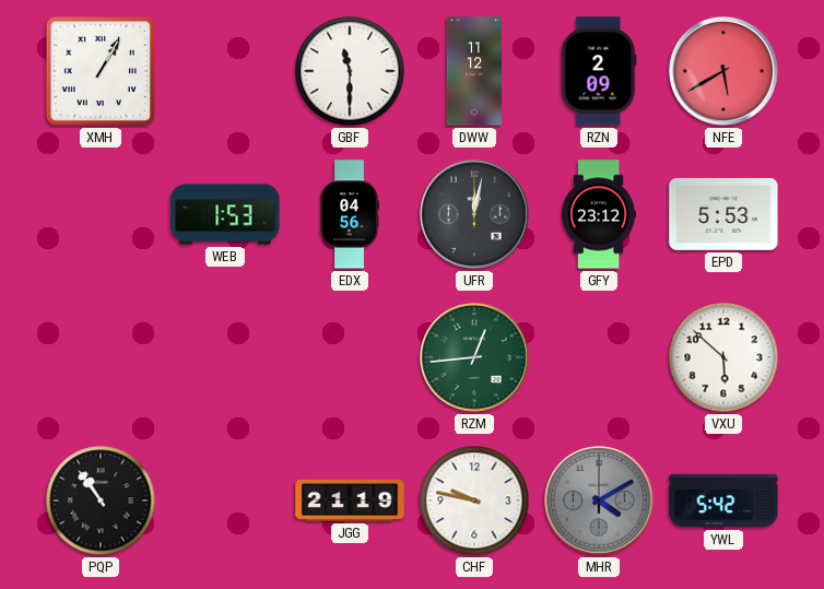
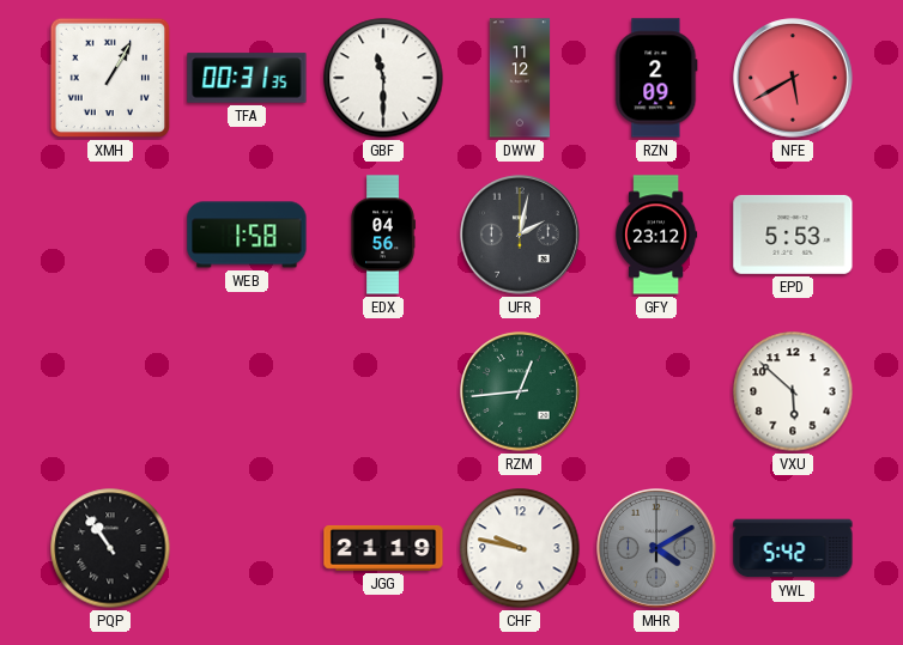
TFA: none -> 00:31 (247, 78)
WEB: 1:53 -> 1:58 (247, 235)
UFR: 12:02 -> 2:02 (520, 235)
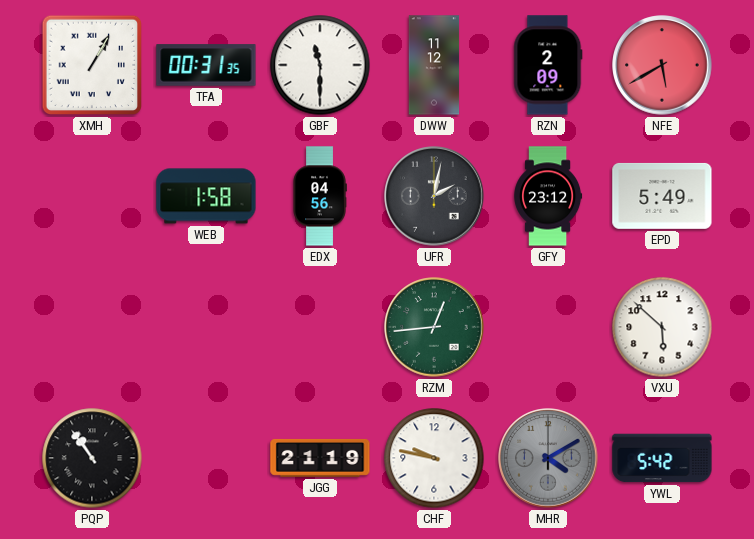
EPD: 5:53 -> 5:49 (662, 196)
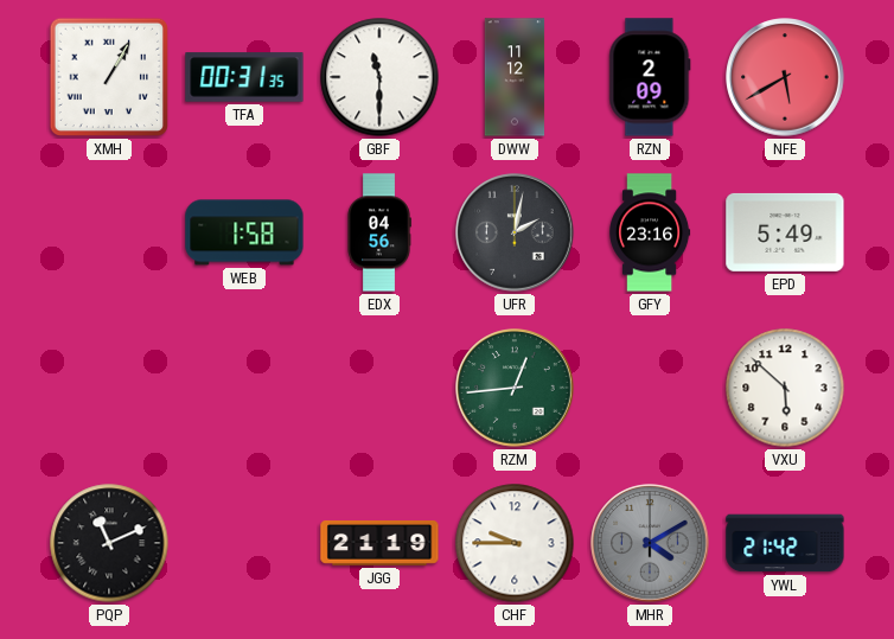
GFY: 23:12 -> 23:16 (650, 232)
PQP: 10:54 -> 11:11 (109, 543)
CHF: 9:47 -> 9:45 (515, 543)
YWL: 5:42 -> 21:42 (785, 543)
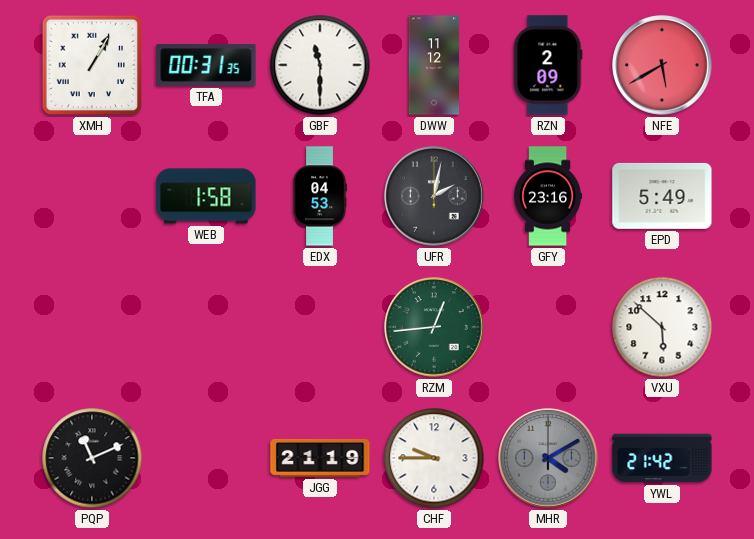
EDX: 04:56 -> 04:53 (320, 196)
